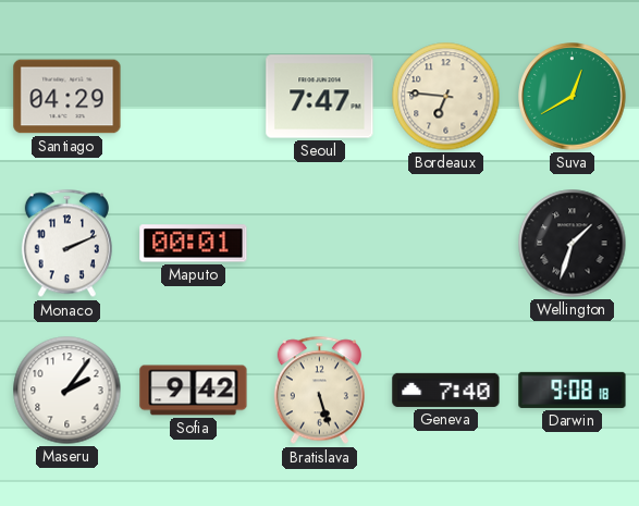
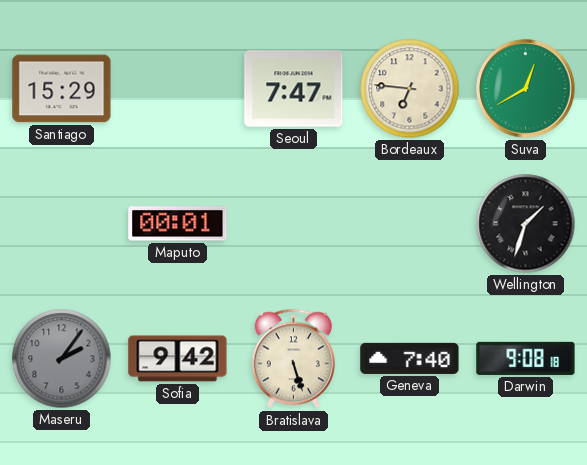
Santiago: 04:29 -> 15:29 (62, 89)
Monaco: 2:11 -> none (66, 244)
Maseru dial: white -> grey (62, 359)
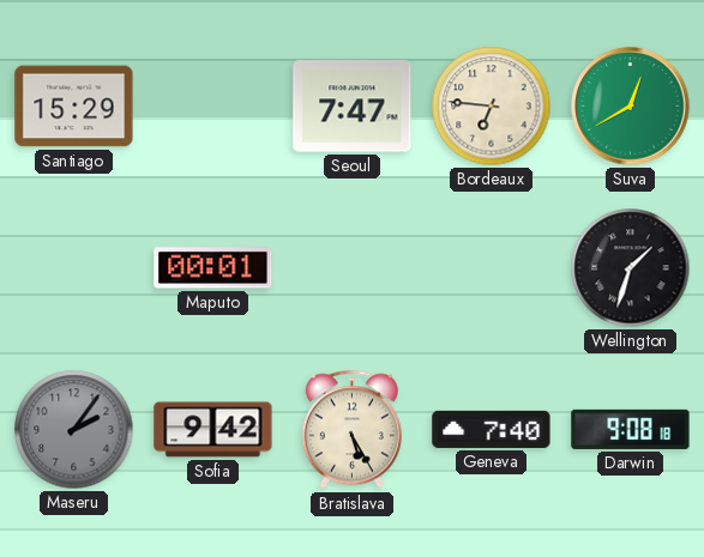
Bratislava: 5:27 -> 5:25 (351, 430)
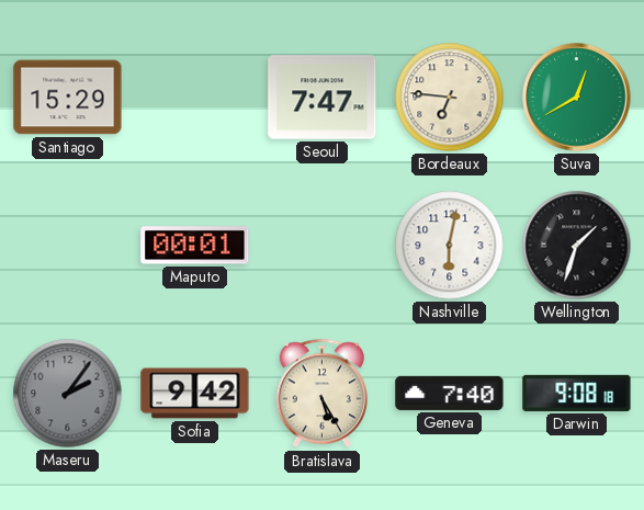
Nashville: none -> 6:02 (450, 246)
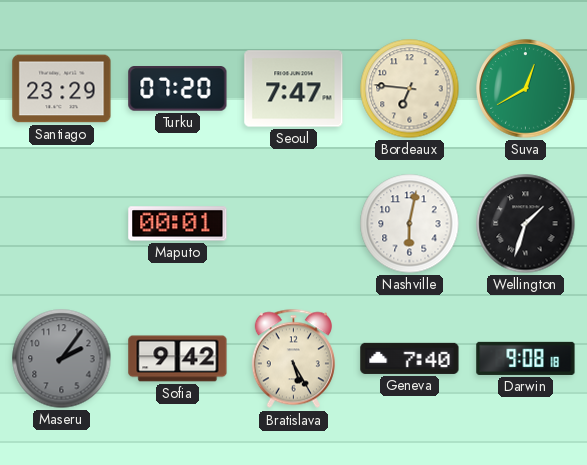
Santiago: 15:29 -> 23:29 (62, 89)
Turku: none -> 07:20 (178, 89)
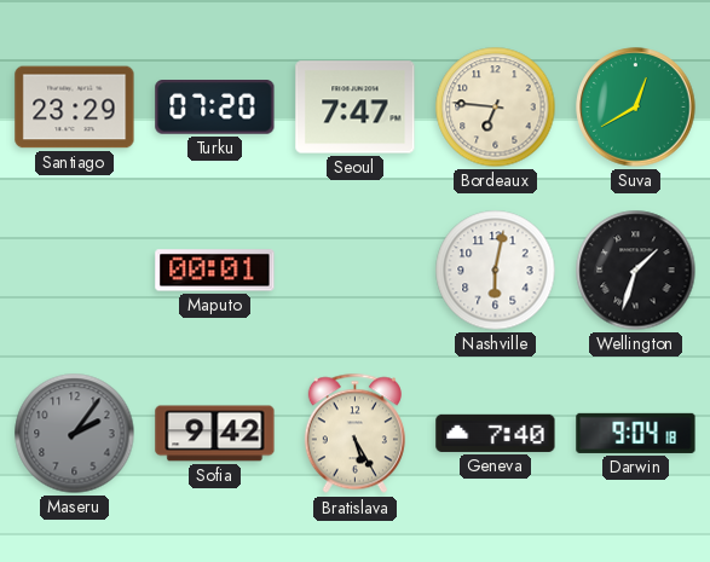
Darwin: 9:08 -> 9:04 (636, 433)
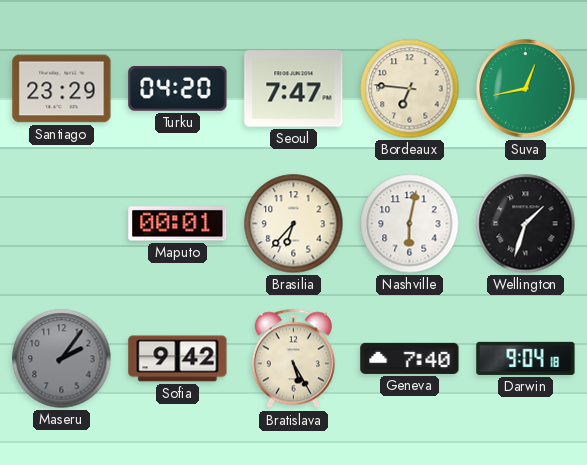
Turku: 07:20 -> 04:20 (178, 89)
Suva: 12:40 -> 12:43 (526, 89)
Brasilia: none -> 6:37 (294, 224)
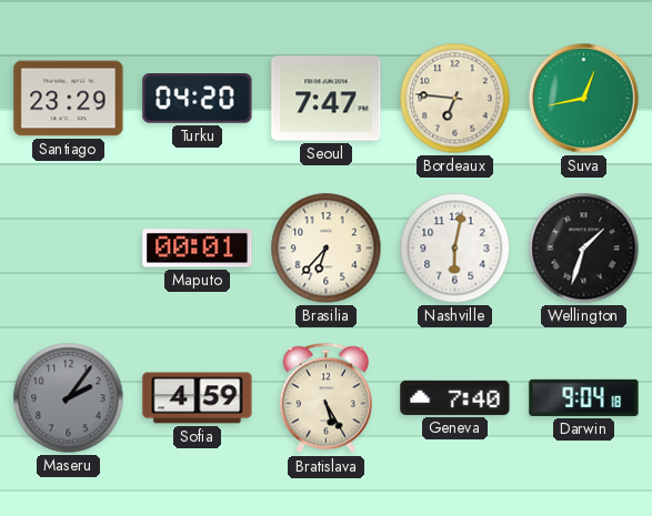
Sofia: 9:42 -> 4:59 (198, 398)
